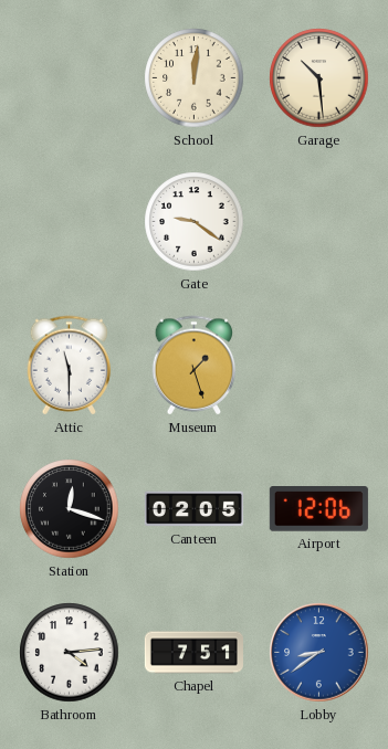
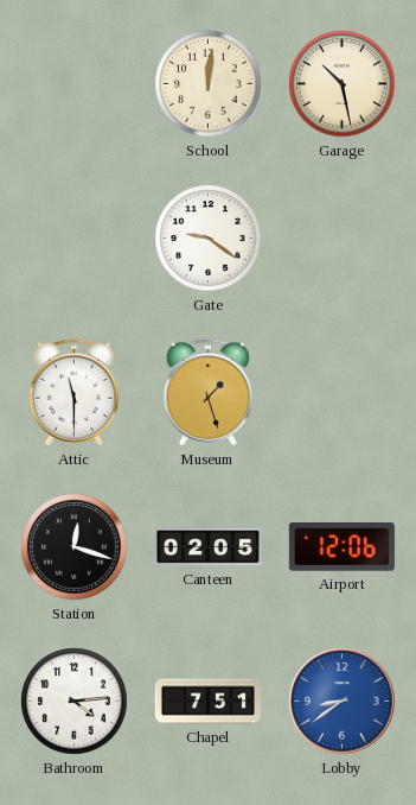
Garage: 10:29 -> 10:28 (343, 84)
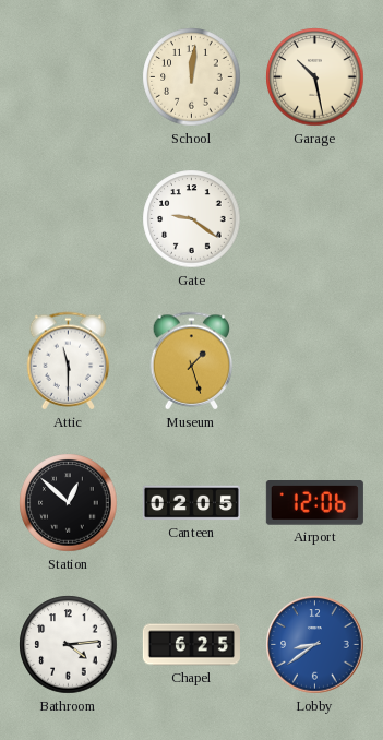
Station: 12:18 -> 12:52 (69, 503)
Chapel: 7:51 -> 6:25 (191, 645)
